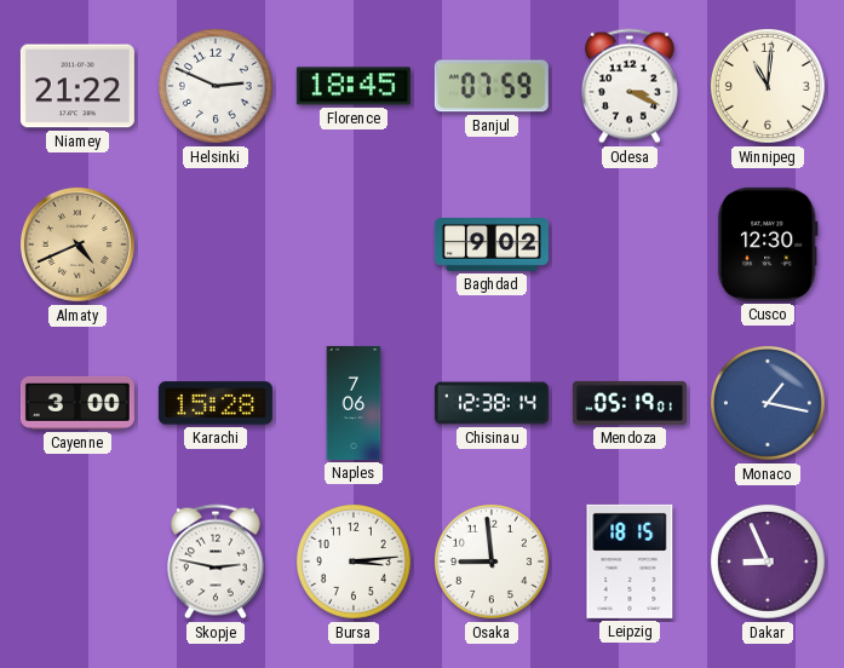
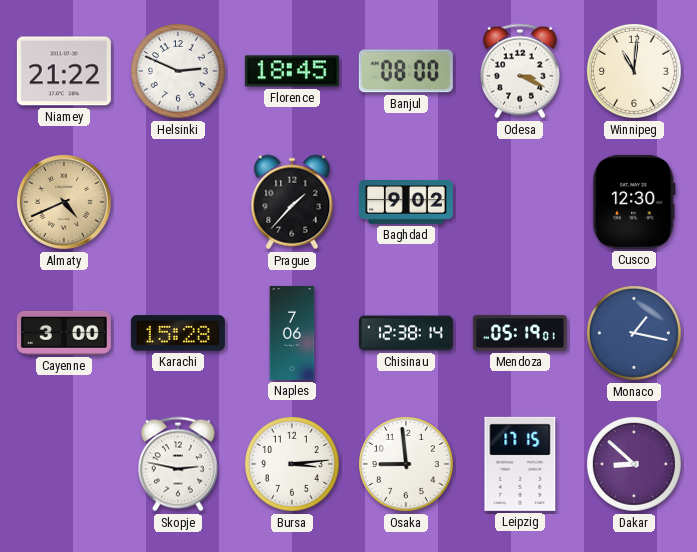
Banjul: 07:59 -> 08:00 (406, 71)
Prague: none -> 1:37 (292, 202)
Leipzig: 18:15 -> 17:15 (520, 464)
Dakar: 8:56 -> 8:52 (635, 465)
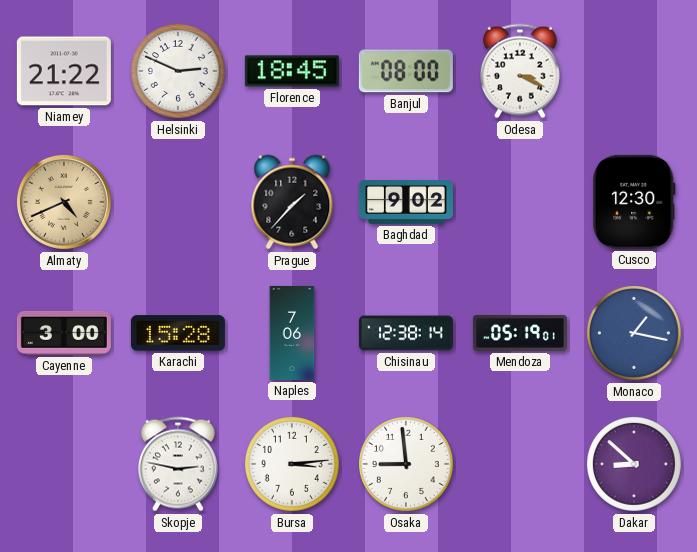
Winnipeg: 11:01 -> none (635, 72)
Leipzig: 17:15 -> none (520, 464)
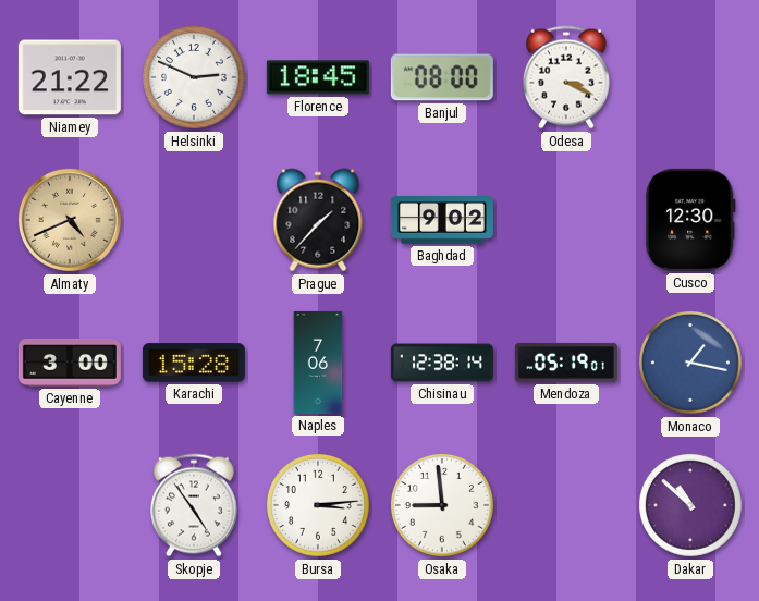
Skopje: 2:47 -> 4:54 (195, 505)
Dakar: 8:52 -> 10:52 (691, 506)
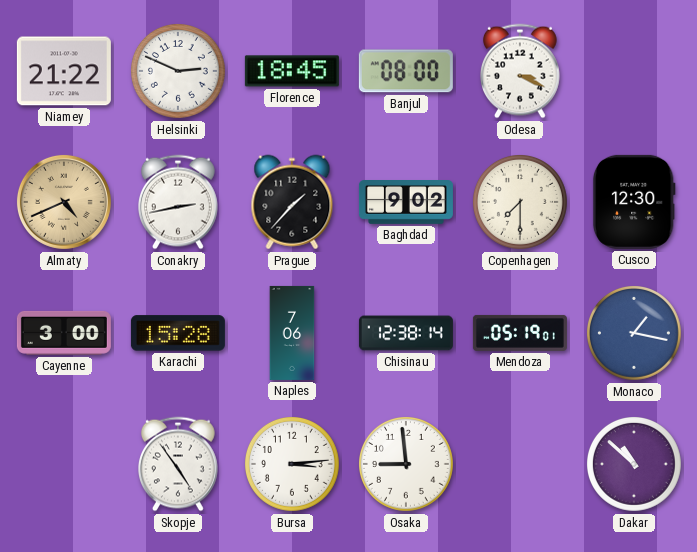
Conakry: none -> 2:43 (179, 202)
Copenhagen: none -> 7:30 (521, 203)
